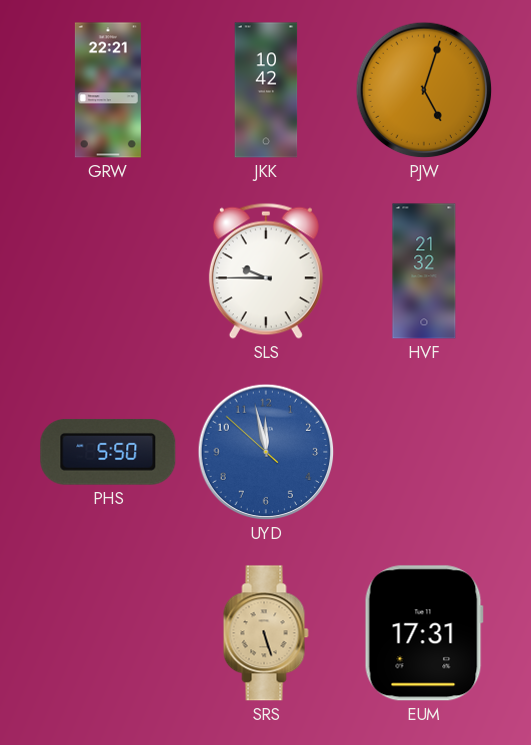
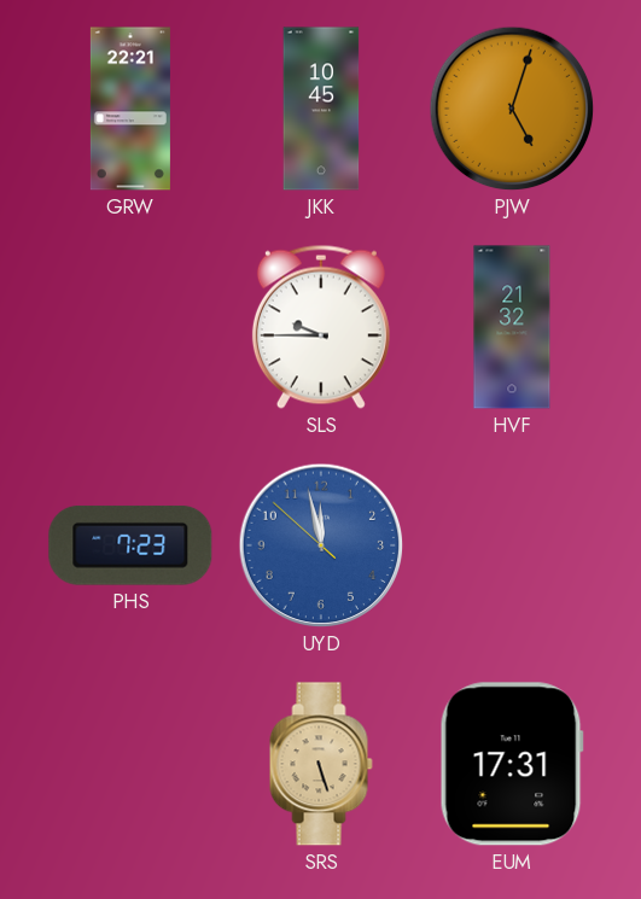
JKK: 10:42 -> 10:45 (321, 109)
PHS: 5:50 -> 7:23 (130, 545)
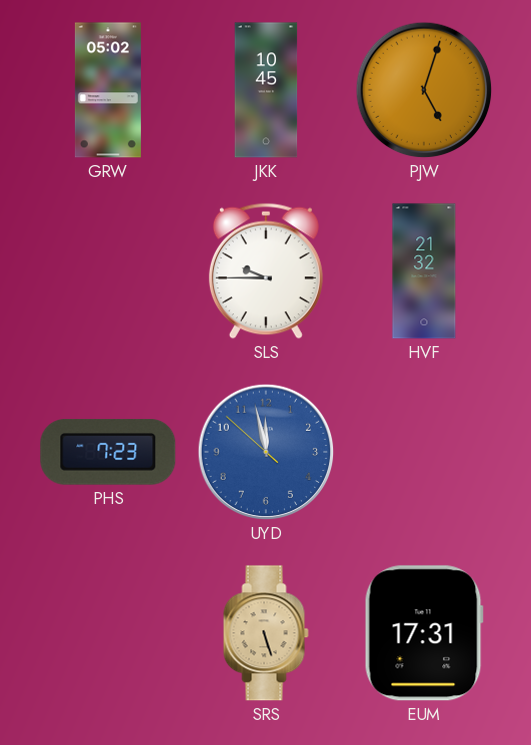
GRW: 22:21 -> 05:02 (108, 90)
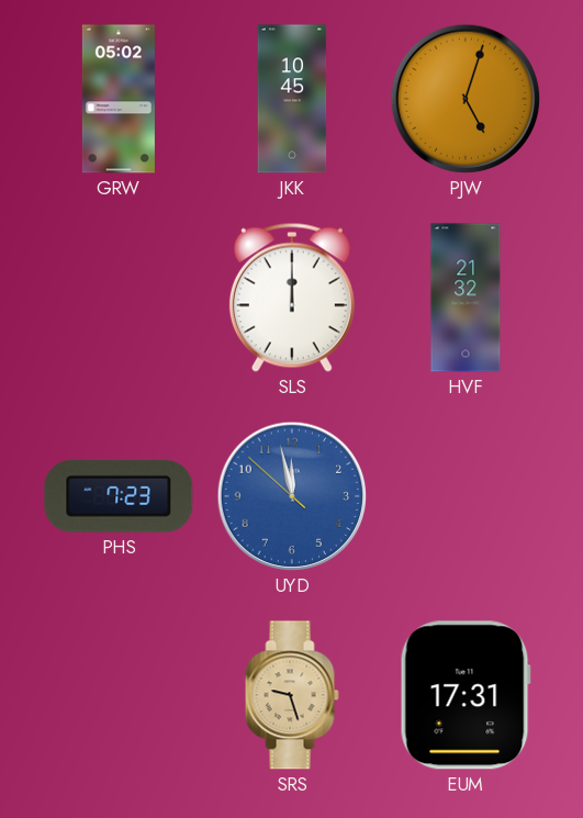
SLS: 9:45 -> 12:00 (292, 298)
SRS: 5:27 -> 9:27 (292, 695)
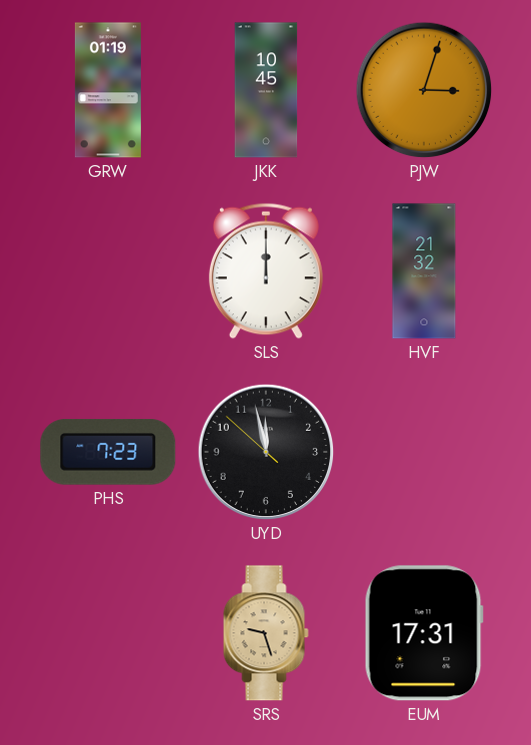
GRW: 05:02 -> 01:19 (108, 90)
PJW: 5:03 -> 3:03 (424, 90)
UYD dial: blue -> black (266, 452)
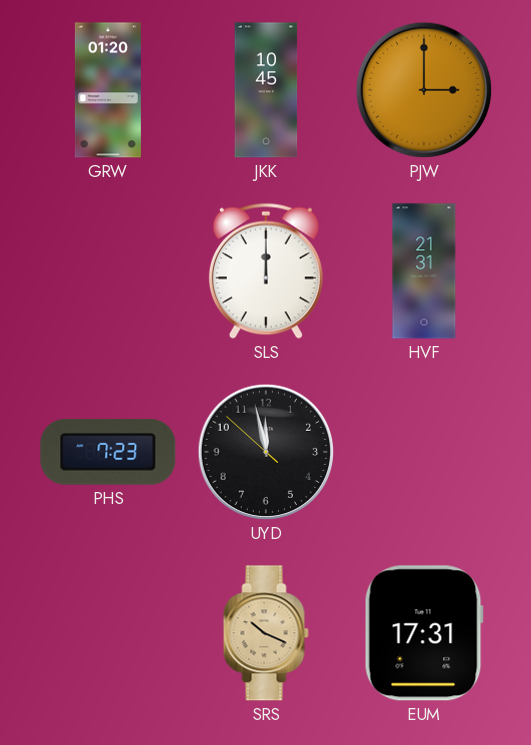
GRW: 01:19 -> 01:20 (108, 90)
PJW: 3:03 -> 3:00 (424, 90)
HVF: 21:32 -> 21:31 (424, 271)
SRS: 9:27 -> 10:19 (266, 633)
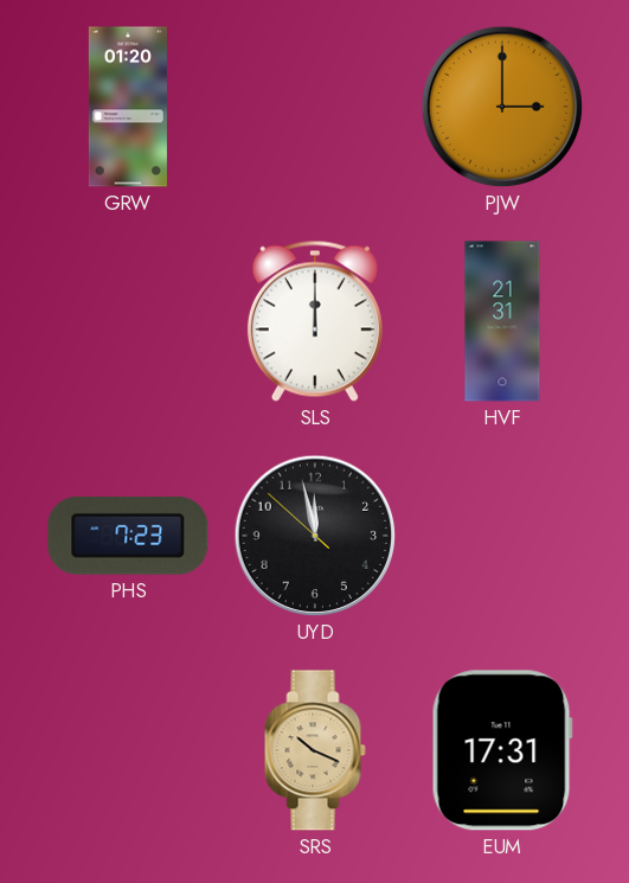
JKK: 10:45 -> none (266, 90)
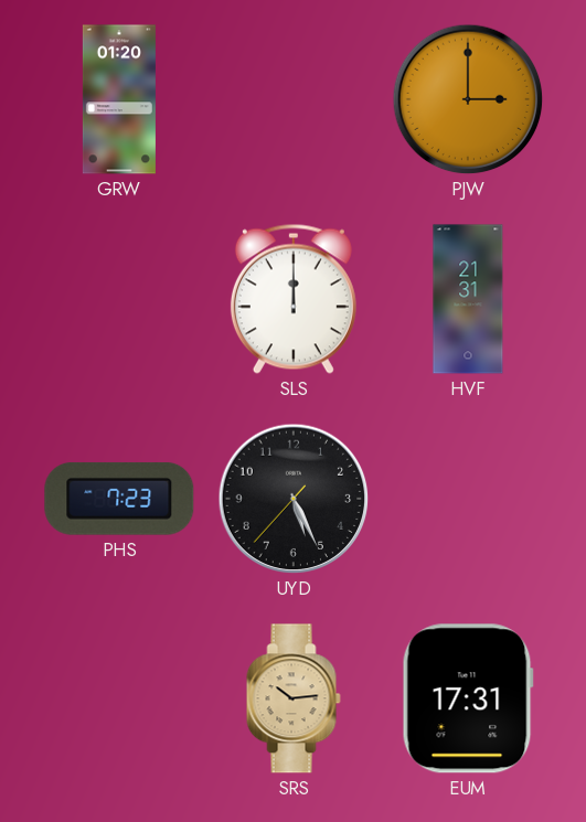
UYD: 11:57 -> 5:25 (294, 499)
SRS: 10:19 -> 10:14 (294, 698)
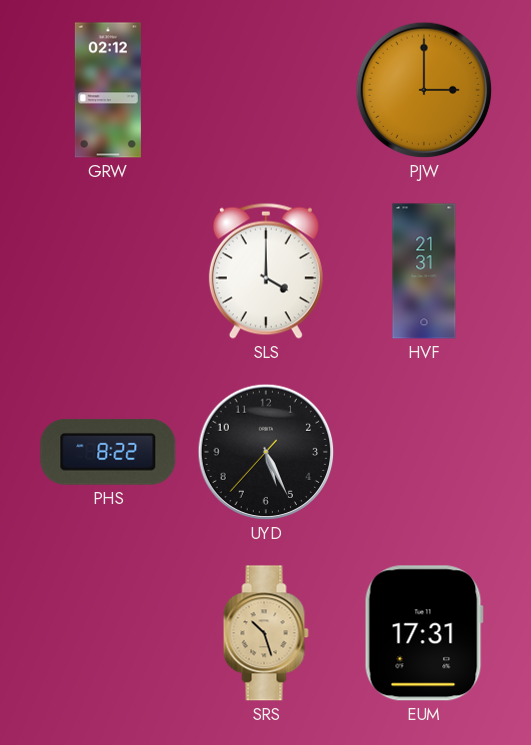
GRW: 01:20 -> 02:12 (108, 90)
SLS: 12:00 -> 4:00 (266, 271)
PHS: 7:23 -> 8:22 (108, 452)
SRS: 10:14 -> 10:27 (266, 633)
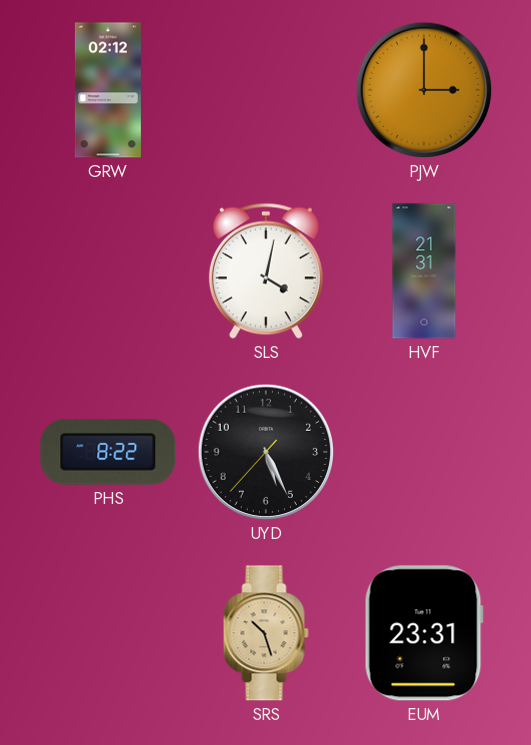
SLS: 4:00 -> 4:02 (266, 271)
EUM: 17:31 -> 23:31 (424, 633)
